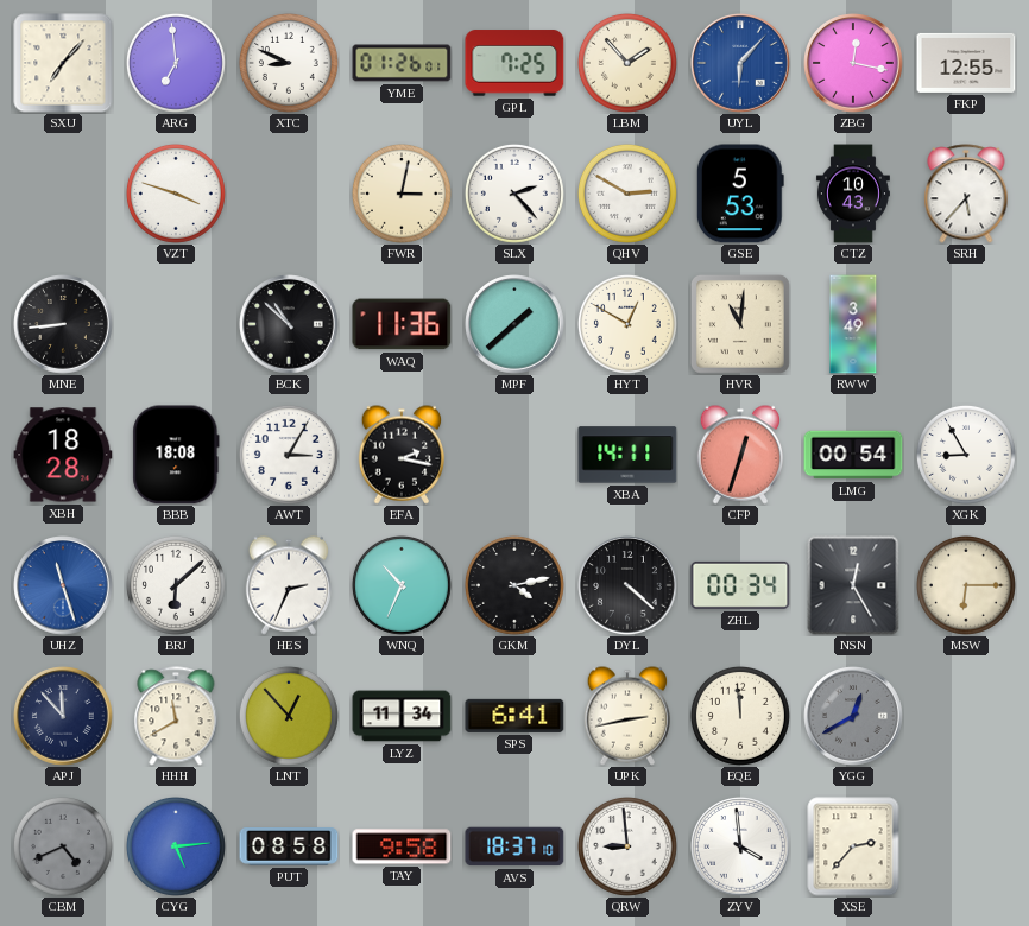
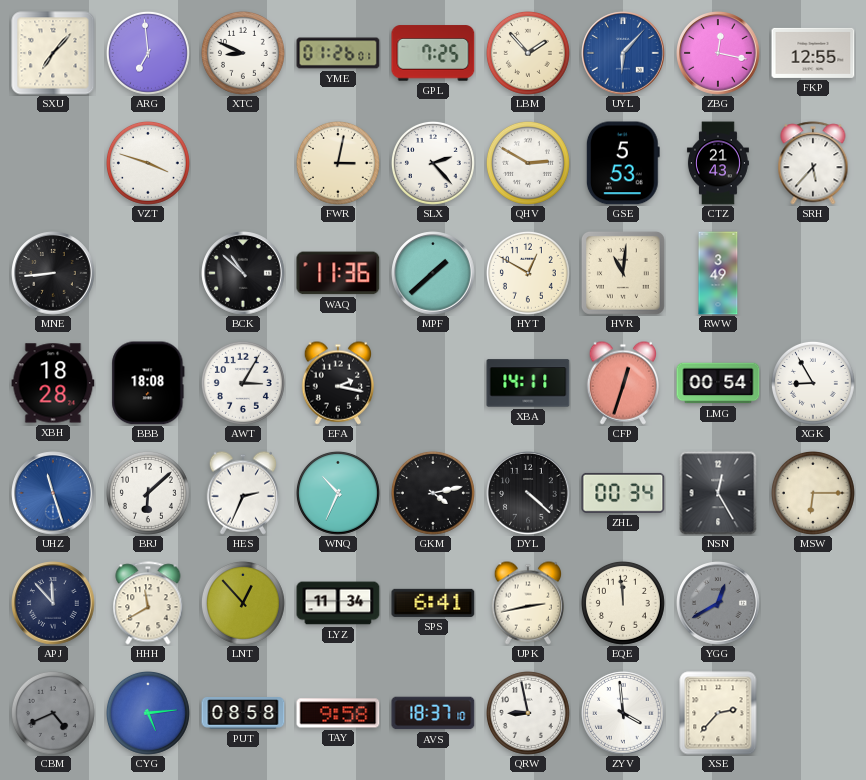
CTZ: 10:43 -> 21:43 (718, 163)
QRW: 8:59 -> 8:58 (528, 713)
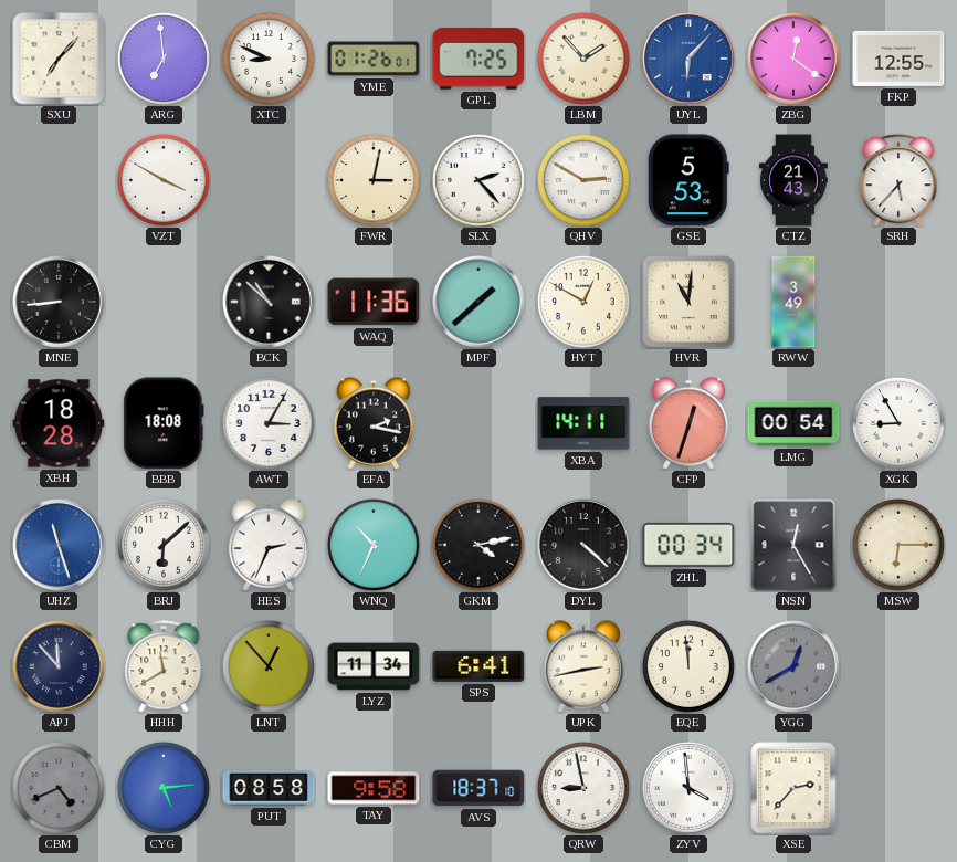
ZBG: 12:17 -> 12:21 (793, 59)
VZT: 3:48 -> 3:50 (164, 180)
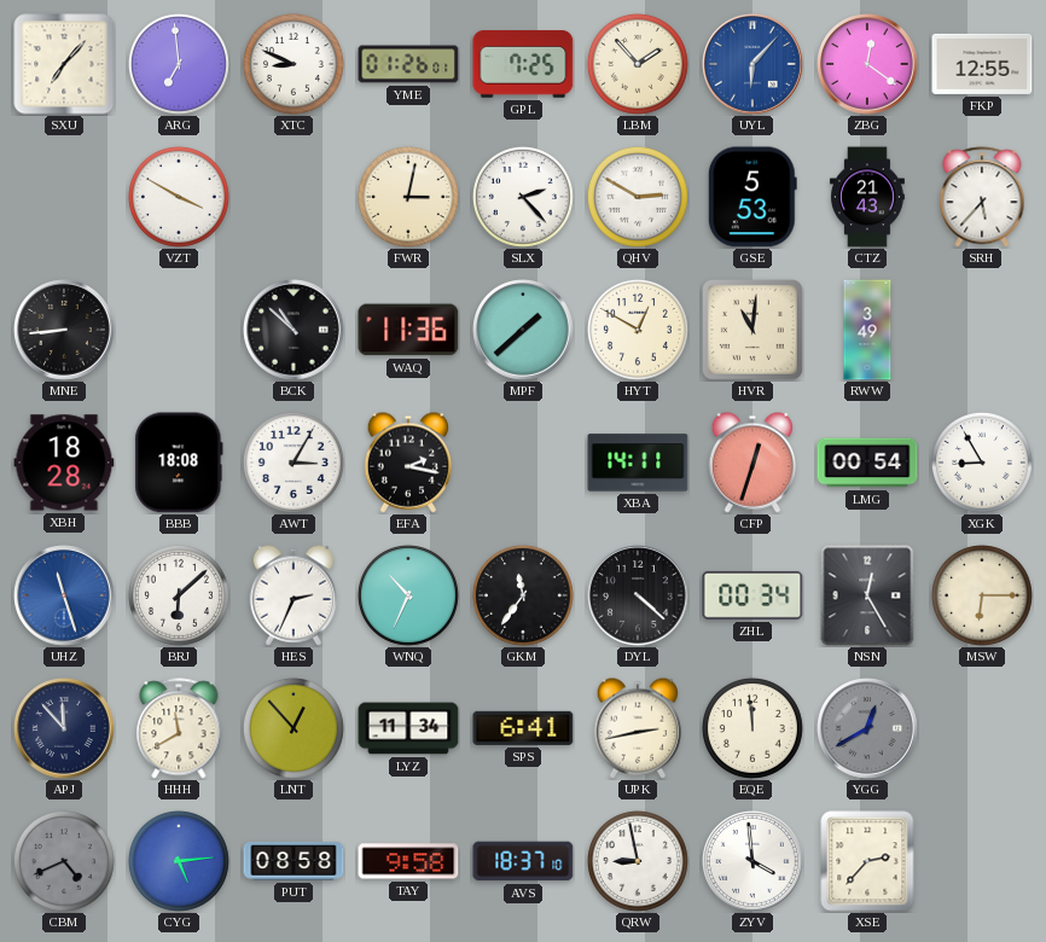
GKM: 4:13 -> 11:36 (523, 595)
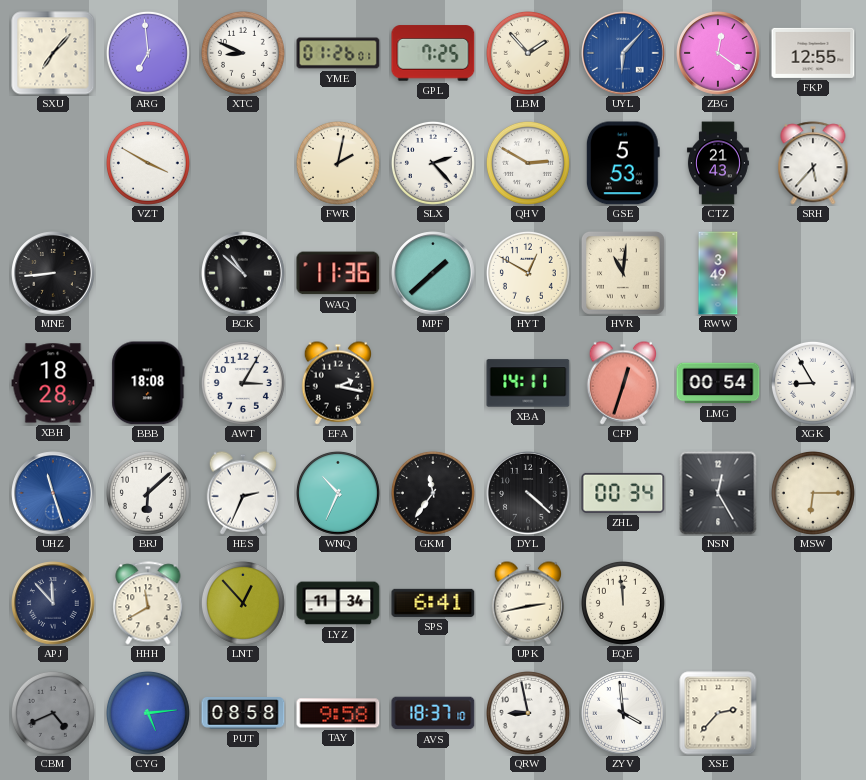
FWR: 3:02 -> 2:02 (338, 163)
YGG: 12:40 -> none (867, 728)
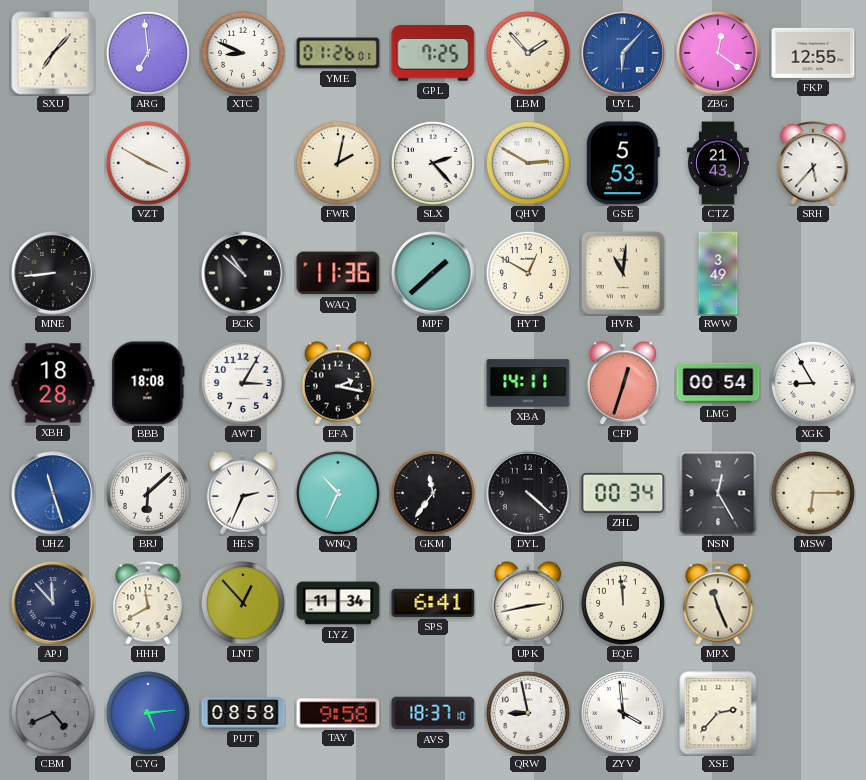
MPX: none -> 11:26 (718, 603)
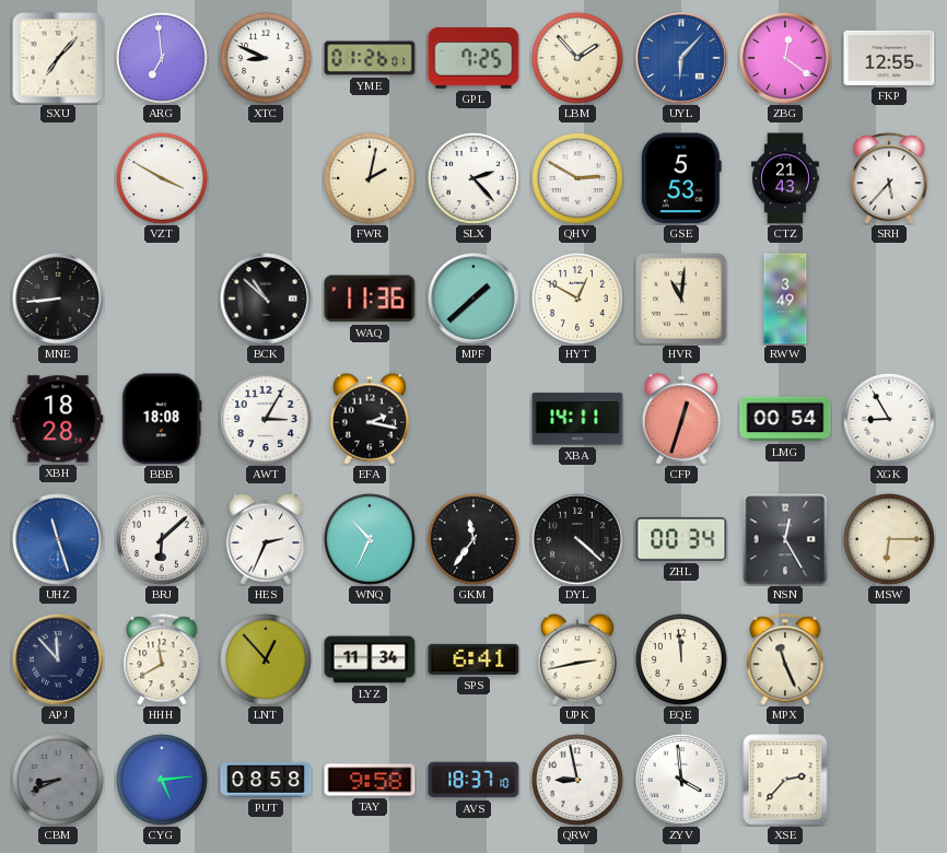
CBM: 4:41 -> 8:41 (58, 780)
